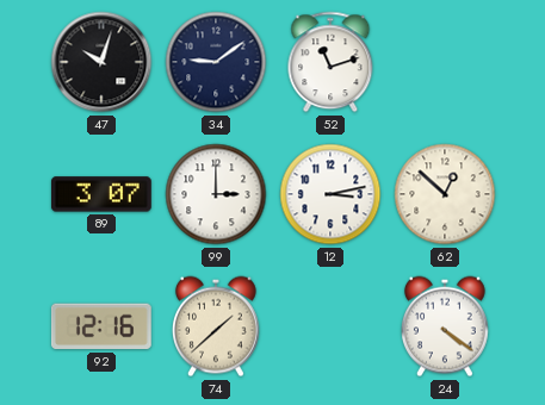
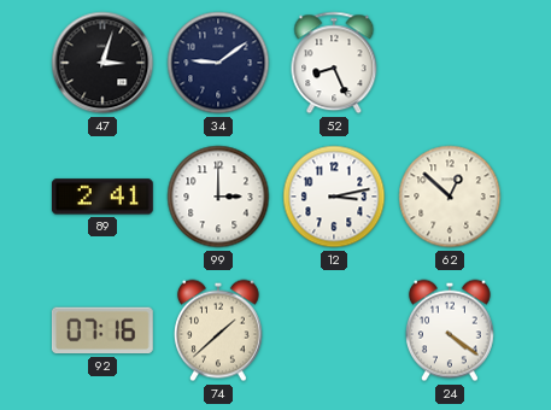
47: 10:03 -> 3:03 (102, 63)
52: 11:12 -> 8:26 (334, 63)
89: 3:07 -> 2:41 (102, 197)
92: 12:16 -> 07:16 (102, 330)
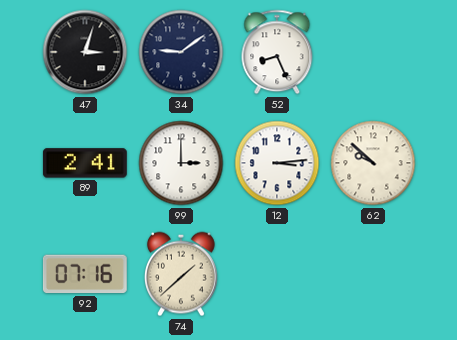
12: 3:13 -> 3:14 (277, 163)
62: 12:52 -> 9:52 (373, 163)
24: 4:21 -> none (450, 330)
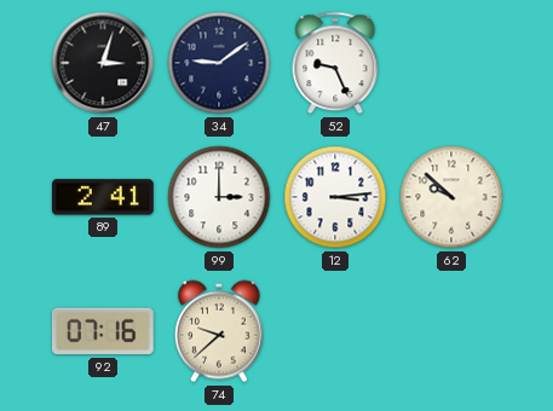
52: 8:26 -> 9:26 (335, 63)
74: 1:38 -> 9:38 (219, 331)
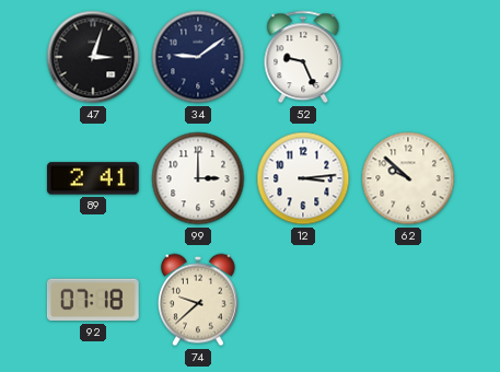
92: 07:16 -> 07:18 (93, 300)
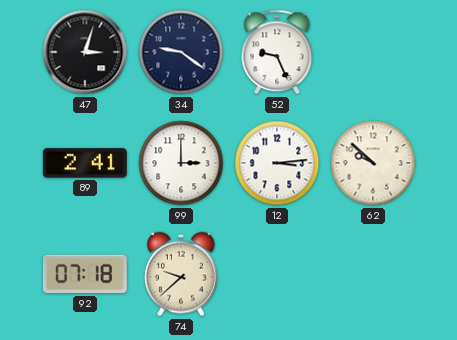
34: 9:09 -> 9:21 (181, 52)
